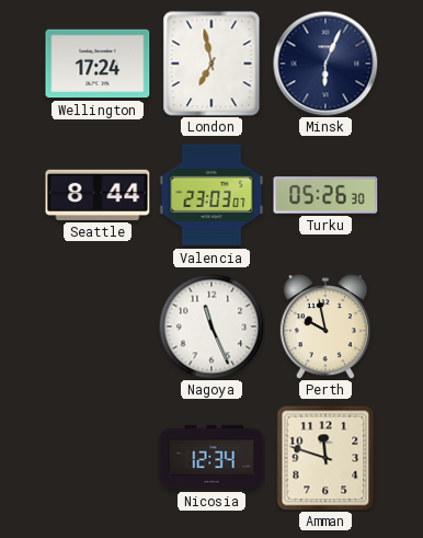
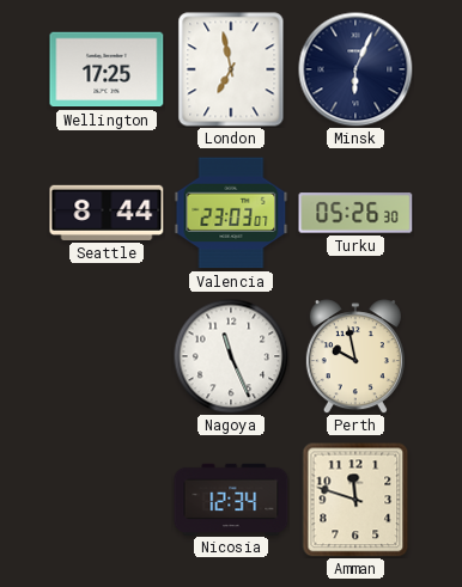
Wellington: 17:24 -> 17:25 (107, 69)
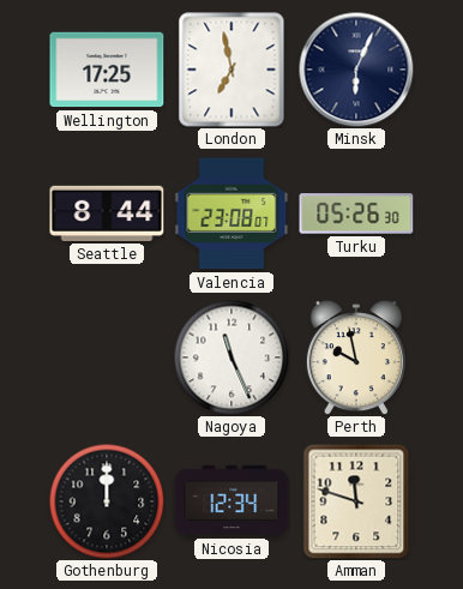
Valencia: 23:03 -> 23:08 (231, 214)
Gothenburg: none -> 12:00 (107, 501)
